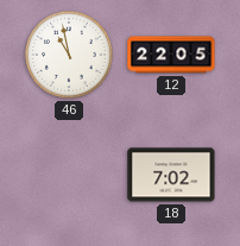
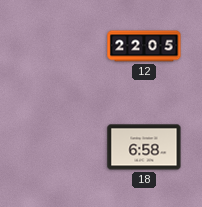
46: 10:58 -> none (70, 56)
18: 7:02 -> 6:58 (144, 147)
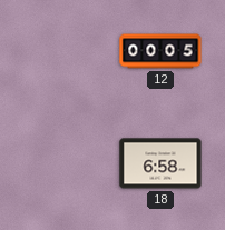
12: 22:05 -> 00:05 (160, 51)
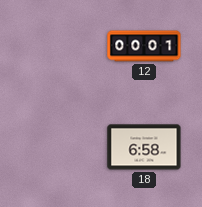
12: 00:05 -> 00:01 (144, 46)
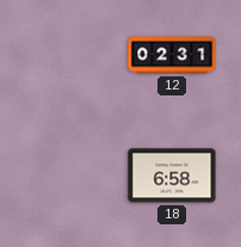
12: 00:01 -> 02:31 (172, 55)
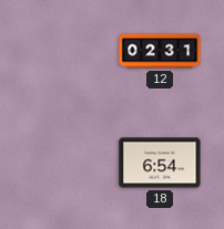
18: 6:58 -> 6:54 (160, 163)
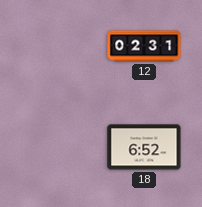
18: 6:54 -> 6:52 (144, 147)
